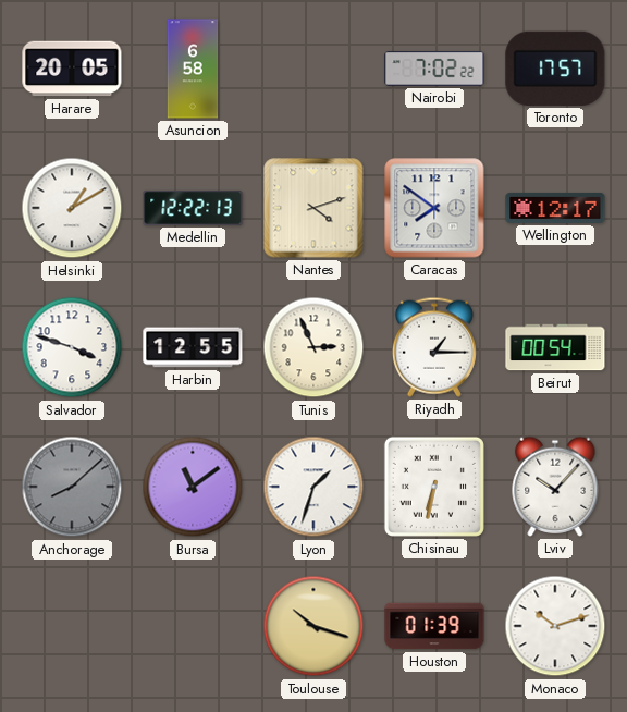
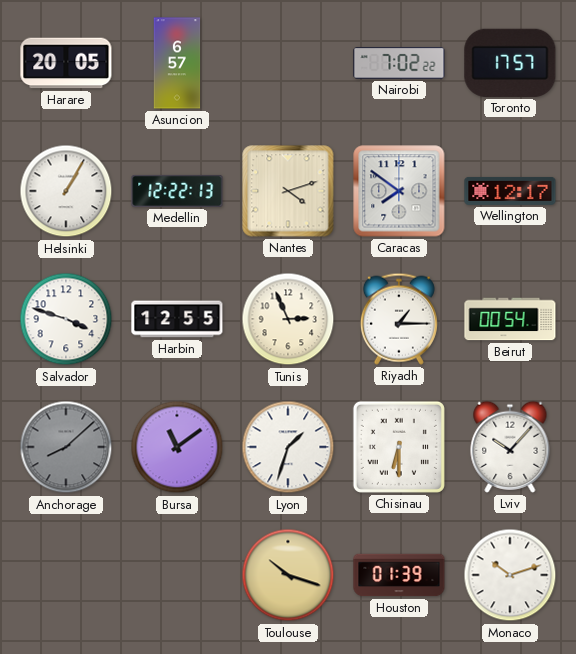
Asuncion: 6:58 -> 6:57 (177, 63)
Helsinki: 1:10 -> 1:05 (66, 191)
Chisinau: 6:32 -> 6:30 (399, 447)
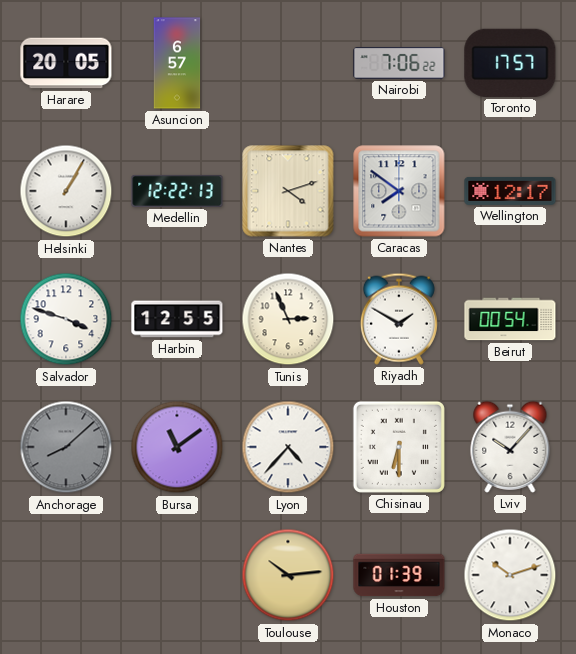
Nairobi: 7:02 -> 7:06 (399, 63)
Riyadh: 1:15 -> 1:50 (399, 319)
Lyon: 1:33 -> 4:37 (288, 447)
Toulouse: 10:18 -> 10:14 (288, 575)
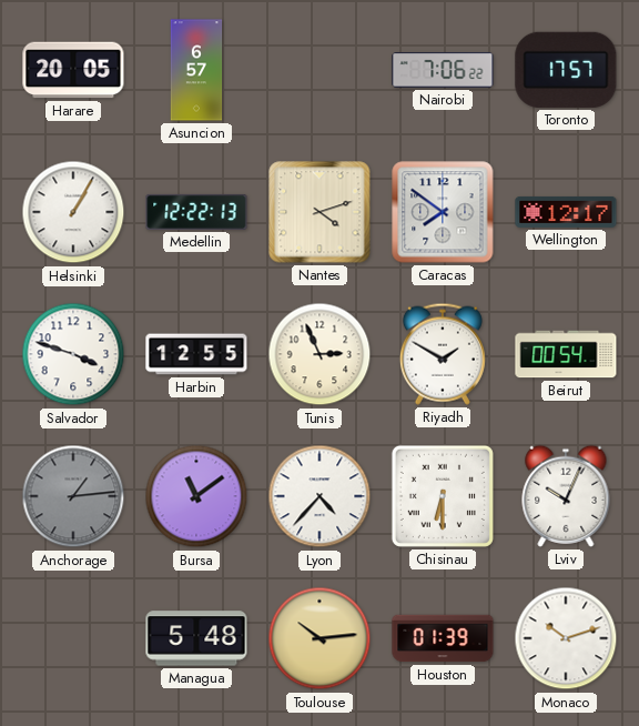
Anchorage: 8:08 -> 1:14 (73, 496)
Lviv: 10:07 -> 10:04 (566, 496)
Managua: none -> 5:48 (196, 638)
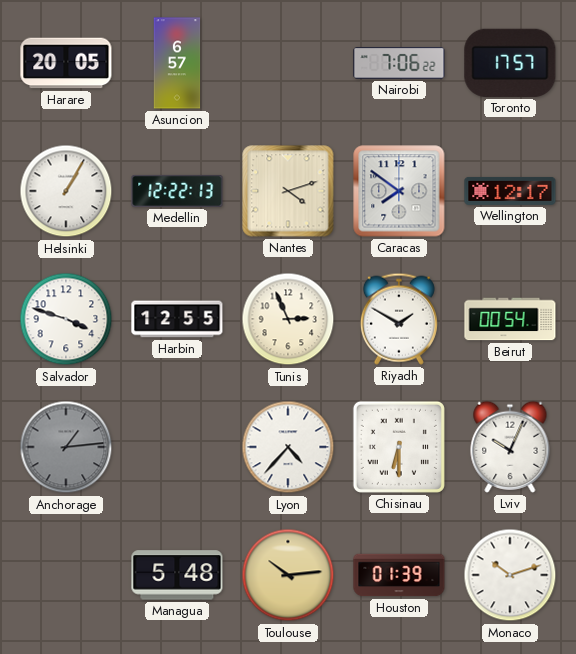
Bursa: 11:09 -> none (196, 496)
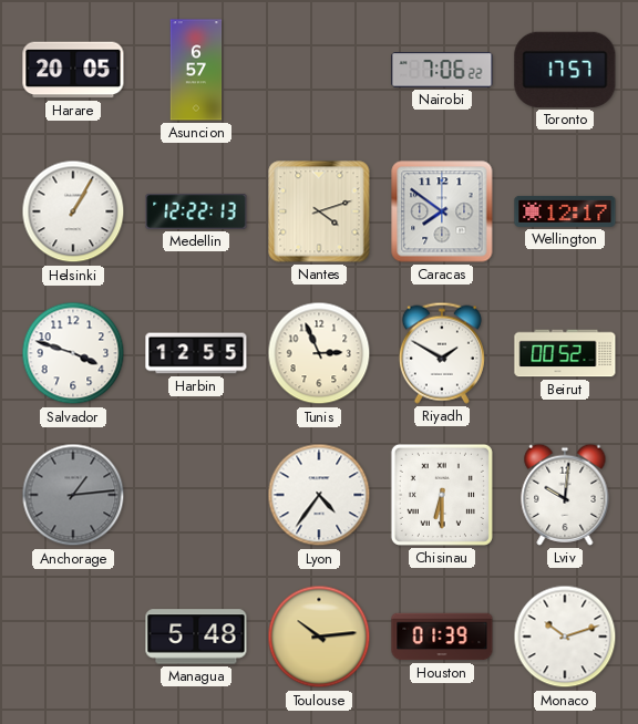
Beirut: 00:54 -> 00:52 (565, 353)
Lyon: 4:37 -> 4:36 (319, 495)
Lviv: 10:04 -> 10:01 (565, 495)
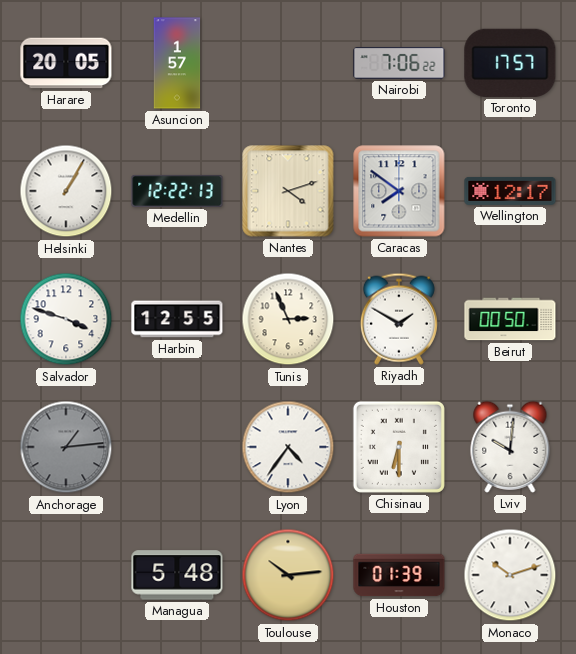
Asuncion: 6:57 -> 1:57 (177, 63)
Beirut: 00:52 -> 00:50 (510, 319)
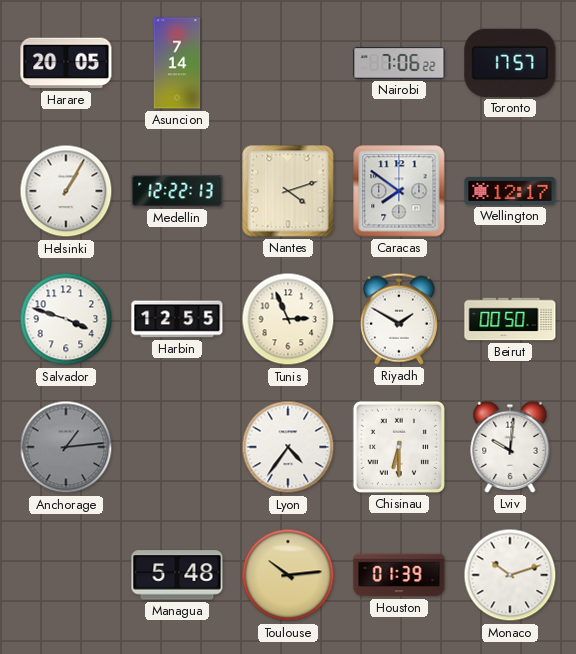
Asuncion: 1:57 -> 7:14 (177, 63)
